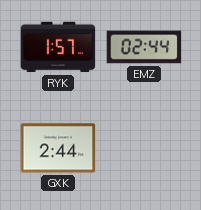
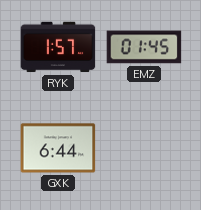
EMZ: 02:44 -> 01:45 (144, 47)
GXK: 2:44 -> 6:44 (58, 148)
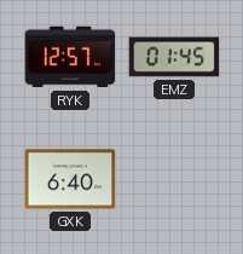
RYK: 1:57 -> 12:57 (70, 57)
GXK: 6:44 -> 6:40 (70, 179)
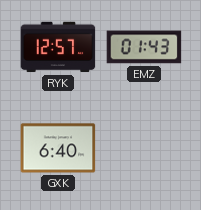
EMZ: 01:45 -> 01:43 (144, 47)
